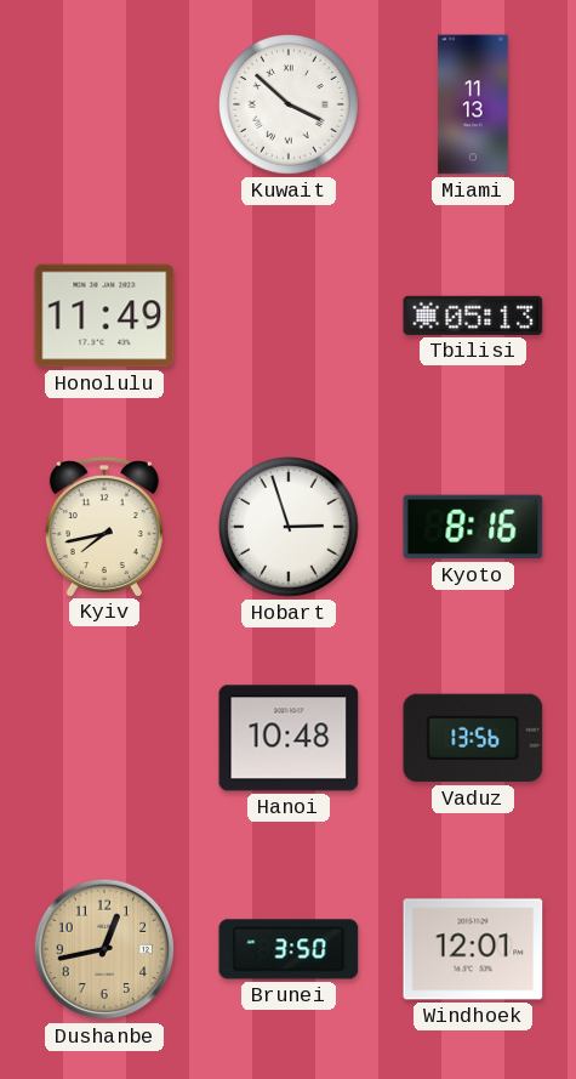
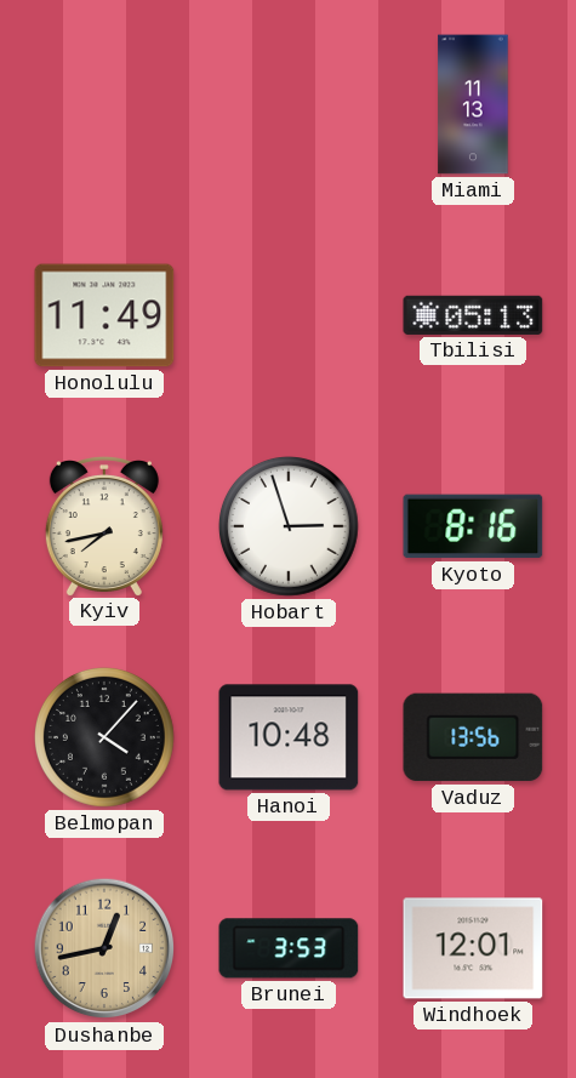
Kuwait: 3:52 -> none (290, 106)
Belmopan: none -> 4:07 (105, 738)
Brunei: 3:50 -> 3:53 (289, 948)
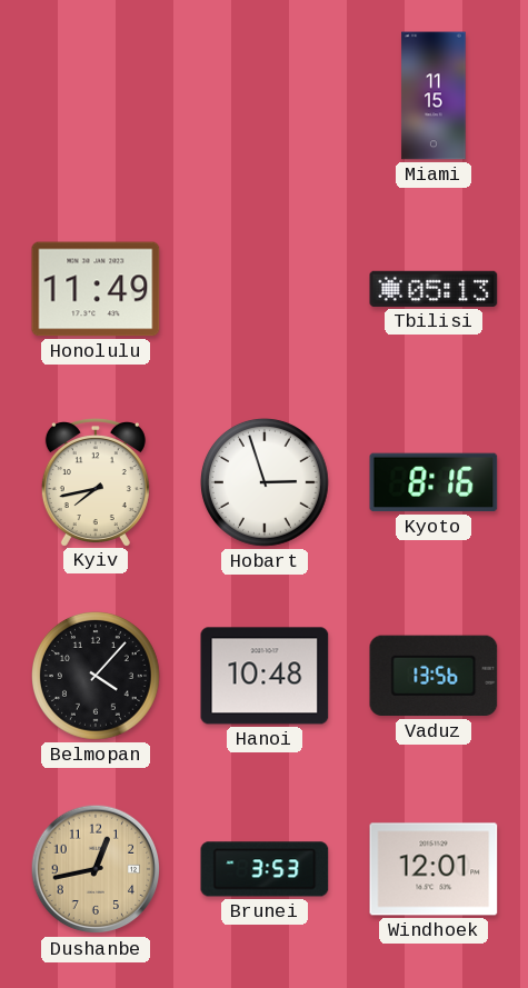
Miami: 11:13 -> 11:15 (434, 96)
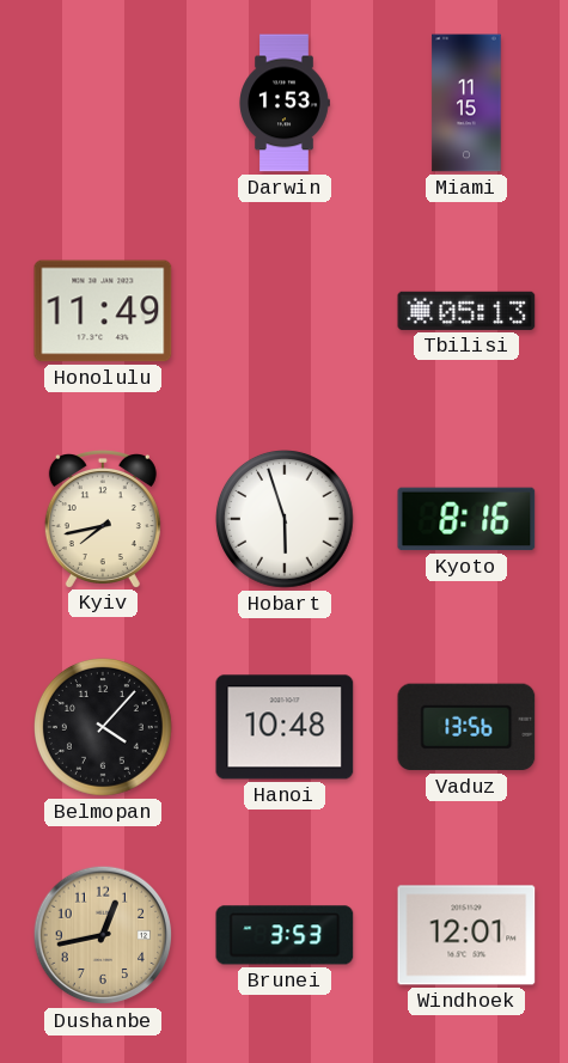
Darwin: none -> 1:53 (285, 103)
Hobart: 2:57 -> 5:57 (286, 520)
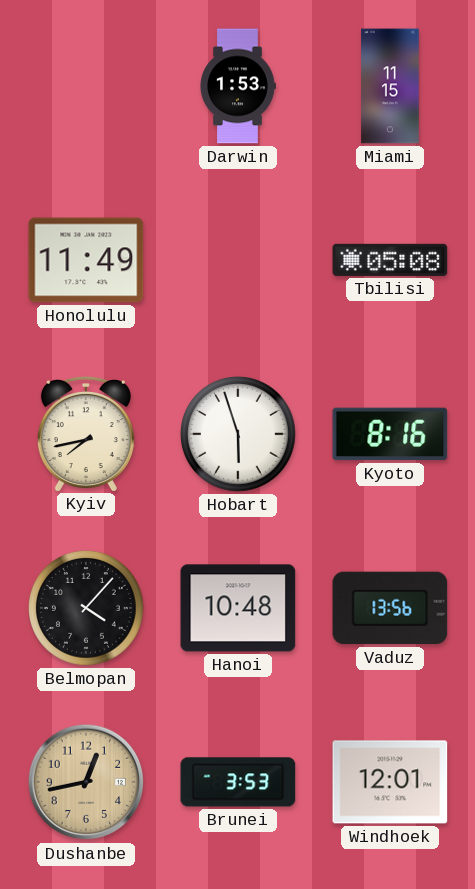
Tbilisi: 05:13 -> 05:08 (390, 260)
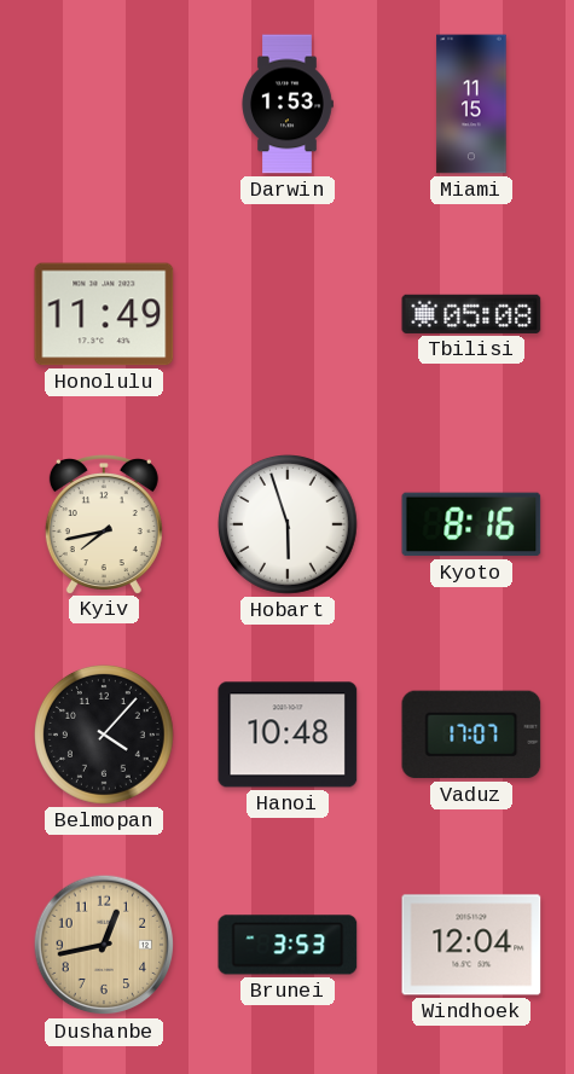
Vaduz: 13:56 -> 17:07 (471, 735)
Windhoek: 12:01 -> 12:04 (471, 945)
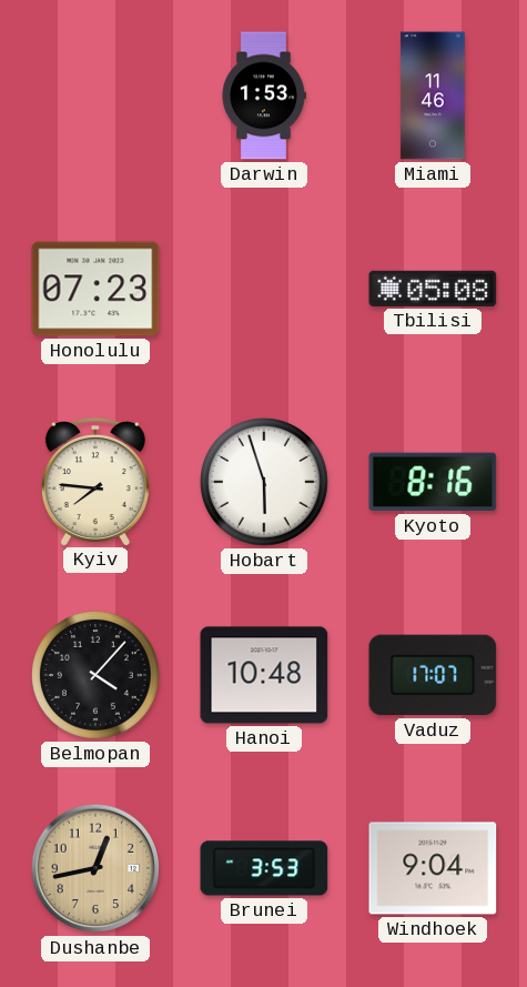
Miami: 11:15 -> 11:46 (433, 95)
Honolulu: 11:49 -> 07:23 (95, 289)
Kyiv: 7:43 -> 7:46 (95, 482)
Windhoek: 12:04 -> 9:04 (433, 868)
